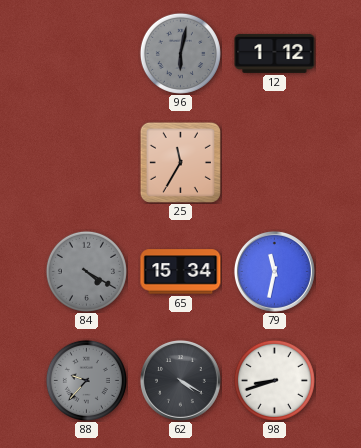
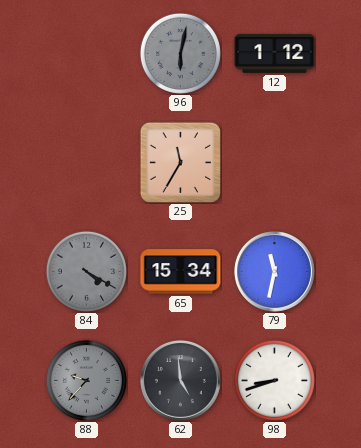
62: 4:20 -> 4:59 (180, 380)
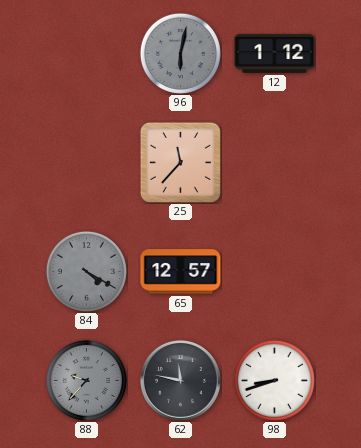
25: 11:35 -> 11:37 (180, 162)
65: 15:34 -> 12:57 (181, 272)
79: 11:32 -> none (274, 271)
62: 4:59 -> 11:47 (180, 380)
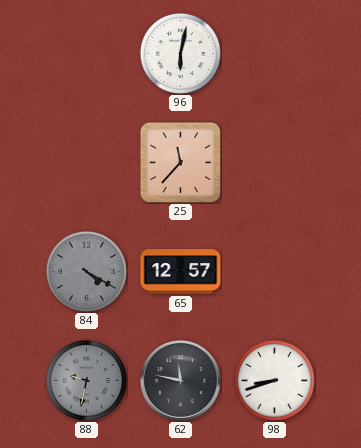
96 dial: grey -> white (180, 53)
12: 1:12 -> none (275, 53)
88: 9:37 -> 9:32 (86, 380)
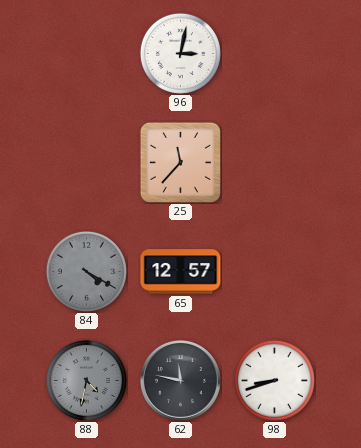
96: 6:02 -> 3:02 (180, 53)
88: 9:32 -> 4:32 (86, 380)
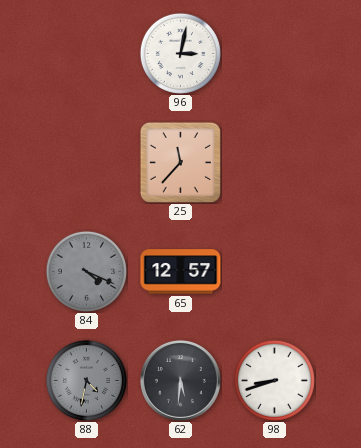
84: 4:20 -> 4:19 (86, 271)
62: 11:47 -> 5:31 (180, 380)
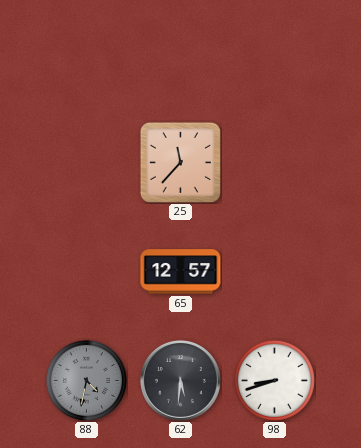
96: 3:02 -> none (180, 53)
84: 4:19 -> none (86, 271)
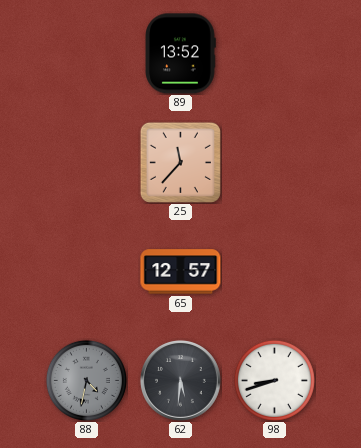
89: none -> 13:52 (180, 54)
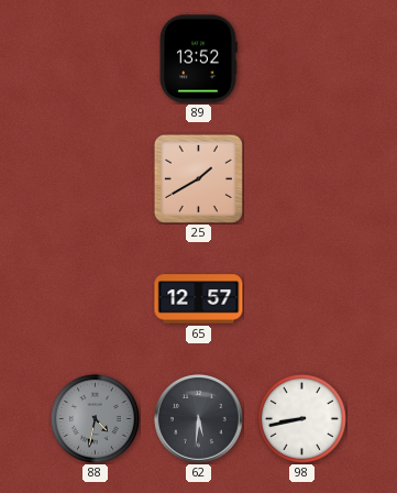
25: 11:37 -> 1:40 (198, 178)
98: 8:42 -> 8:43 (301, 418)
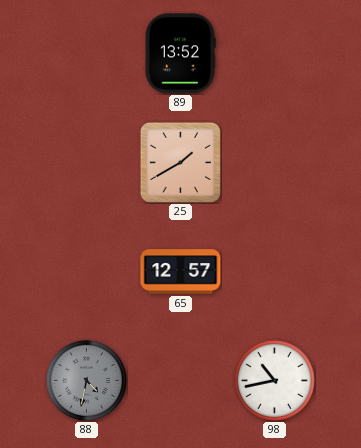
62: 5:31 -> none (198, 418)
98: 8:43 -> 10:43 (274, 380)
